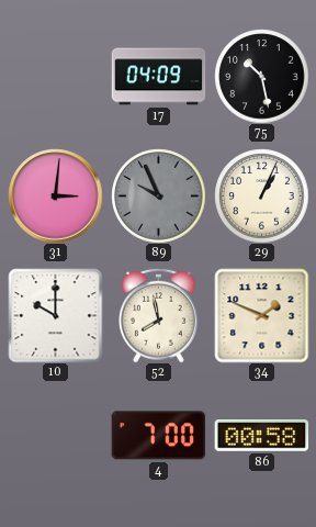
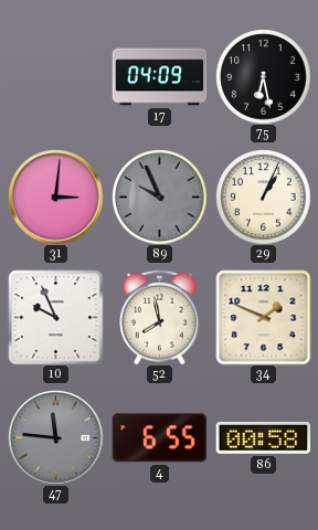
75: 10:28 -> 6:28 (263, 76)
10: 10:00 -> 9:56 (55, 317)
47: none -> 11:46 (55, 437)
4: 7:00 -> 6:55 (159, 438)
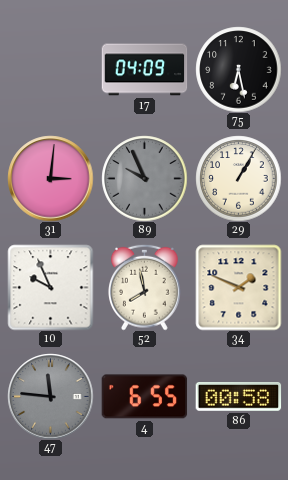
29: 1:04 -> 1:05 (238, 178)
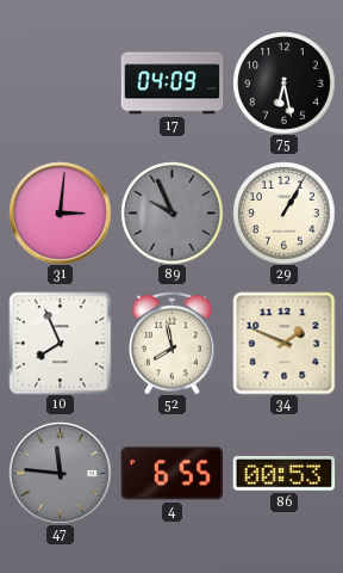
10: 9:56 -> 7:56 (60, 343)
86: 00:58 -> 00:53 (283, 474)
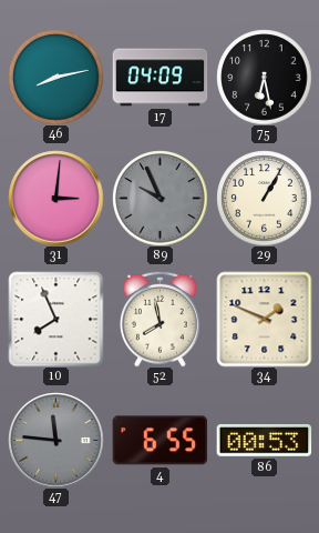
46: none -> 8:13 (55, 77)
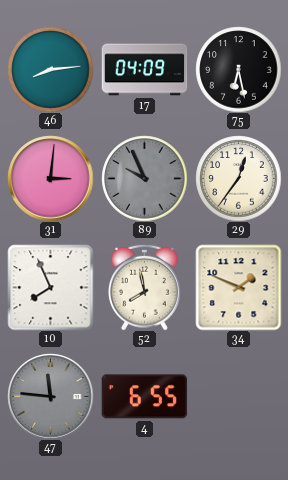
46: 8:13 -> 8:14 (50, 69)
29: 1:05 -> 12:36 (238, 178)
86: 00:53 -> none (264, 441)
